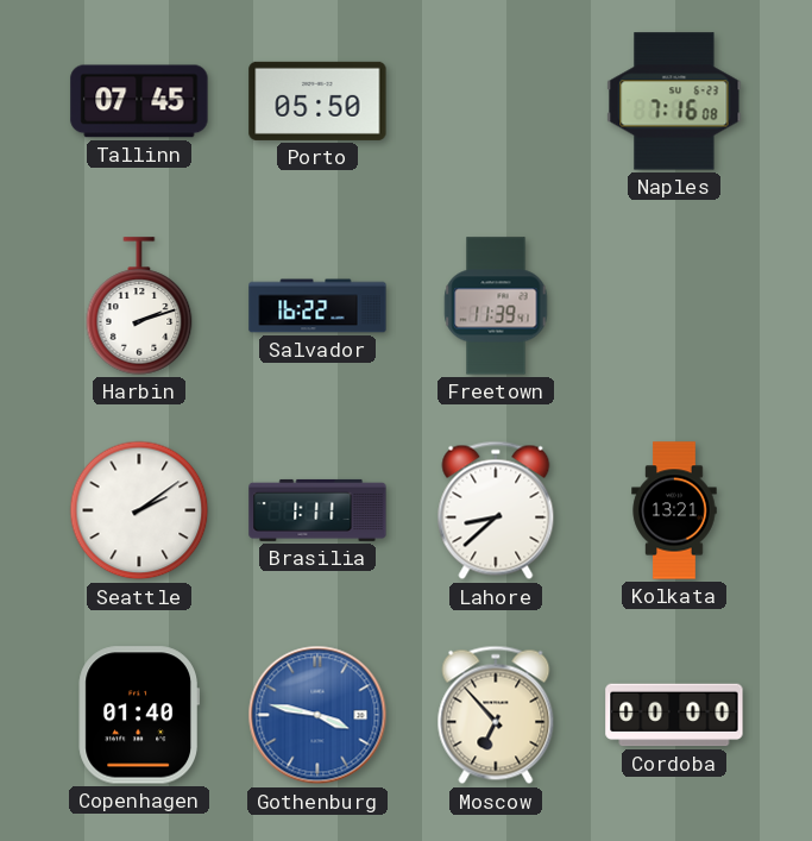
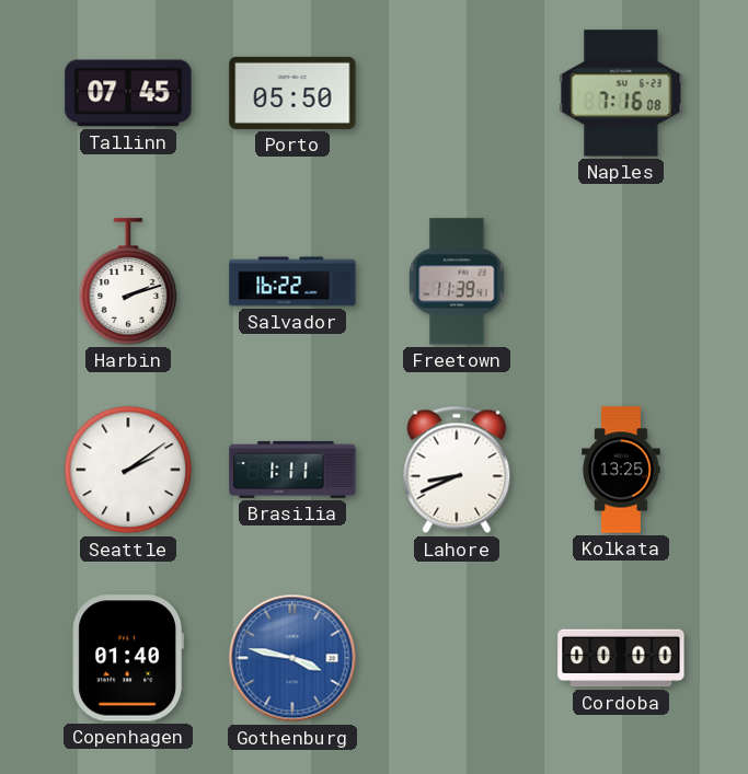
Lahore: 8:38 -> 8:41 (457, 470)
Kolkata: 13:21 -> 13:25 (621, 470)
Moscow: 6:53 -> none (496, 715)
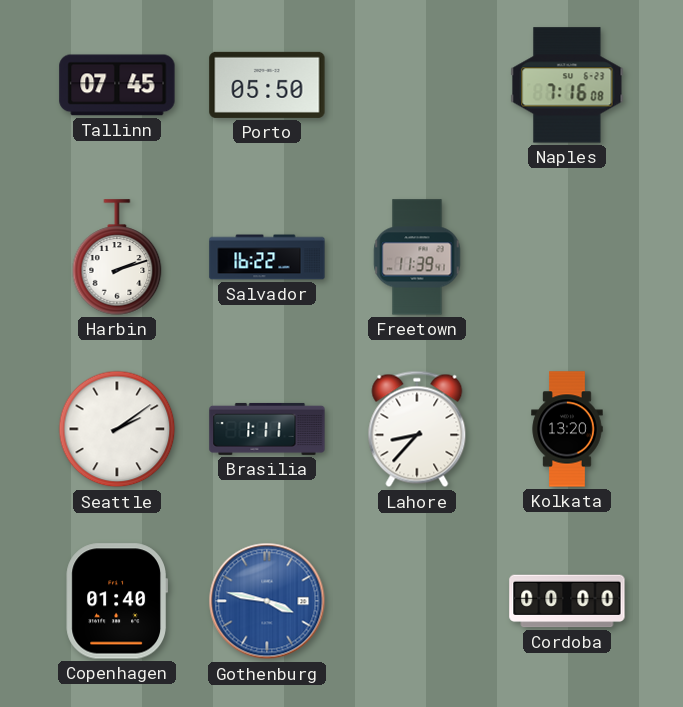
Lahore: 8:41 -> 8:37 (417, 429)
Kolkata: 13:25 -> 13:20 (567, 429)
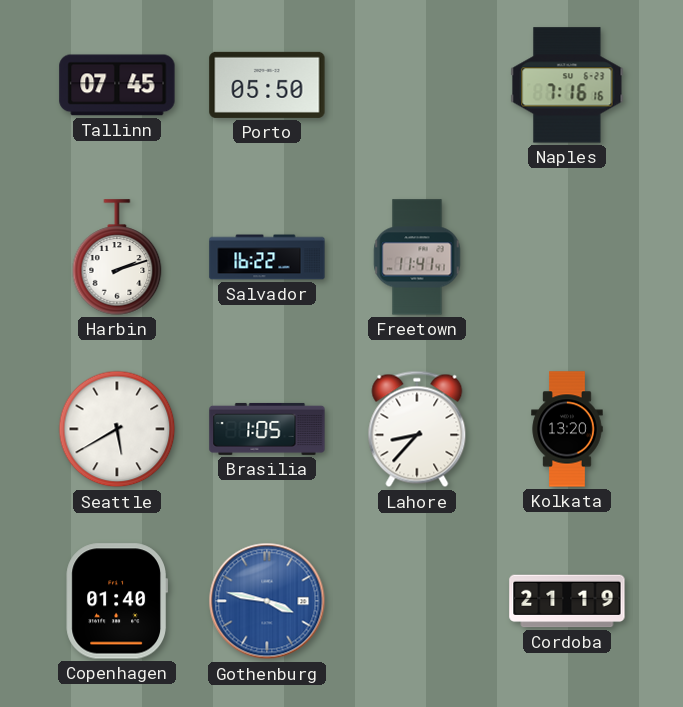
Naples: 7:16:08 -> 7:16:16 (567, 85)
Freetown: 11:39 -> 11:41 (417, 257)
Seattle: 2:09 -> 5:40 (117, 429)
Brasilia: 1:11 -> 1:05 (267, 429)
Cordoba: 00:00 -> 21:19 (567, 601)
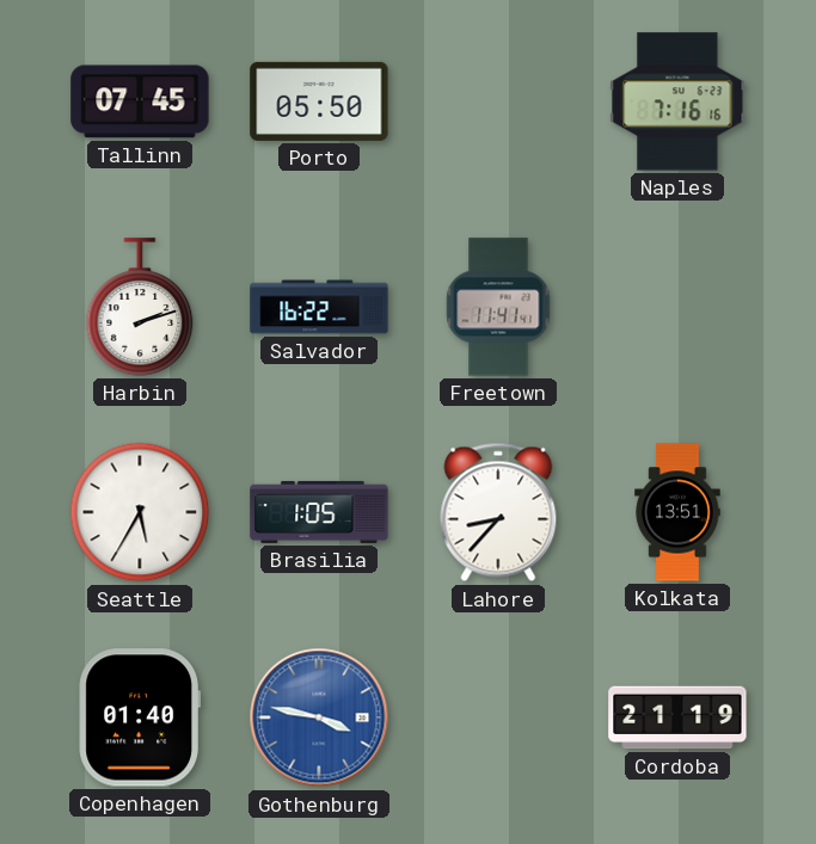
Seattle: 5:40 -> 5:35 (140, 512)
Kolkata: 13:20 -> 13:51 (677, 512)
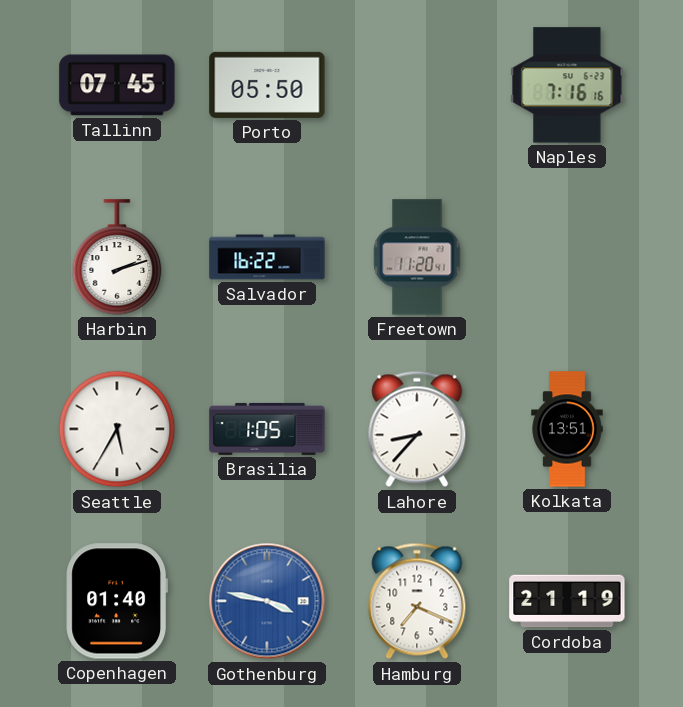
Freetown: 11:41 -> 11:20 (417, 257)
Hamburg: none -> 7:19 (417, 601)
